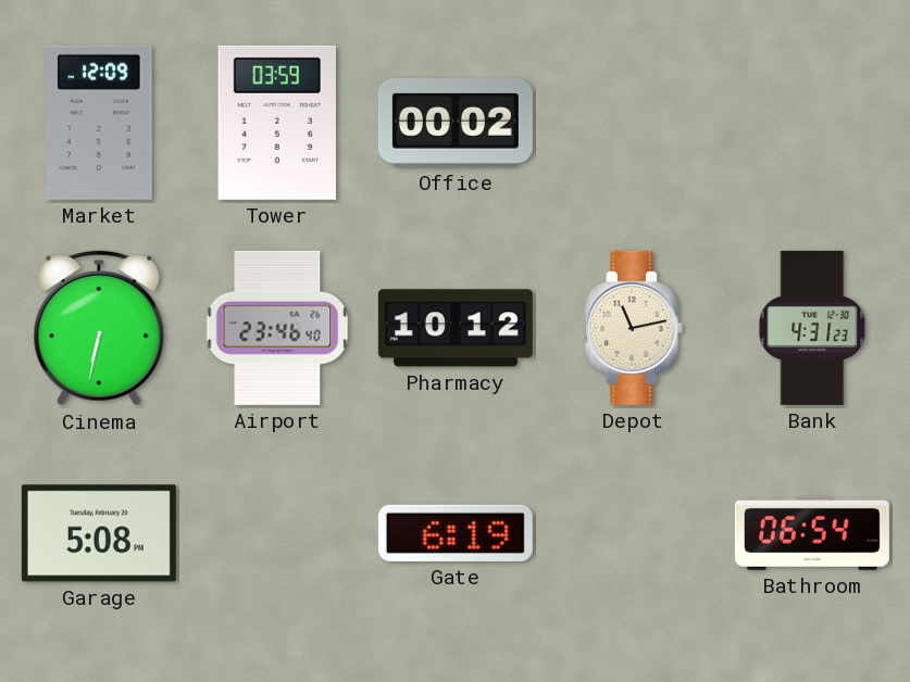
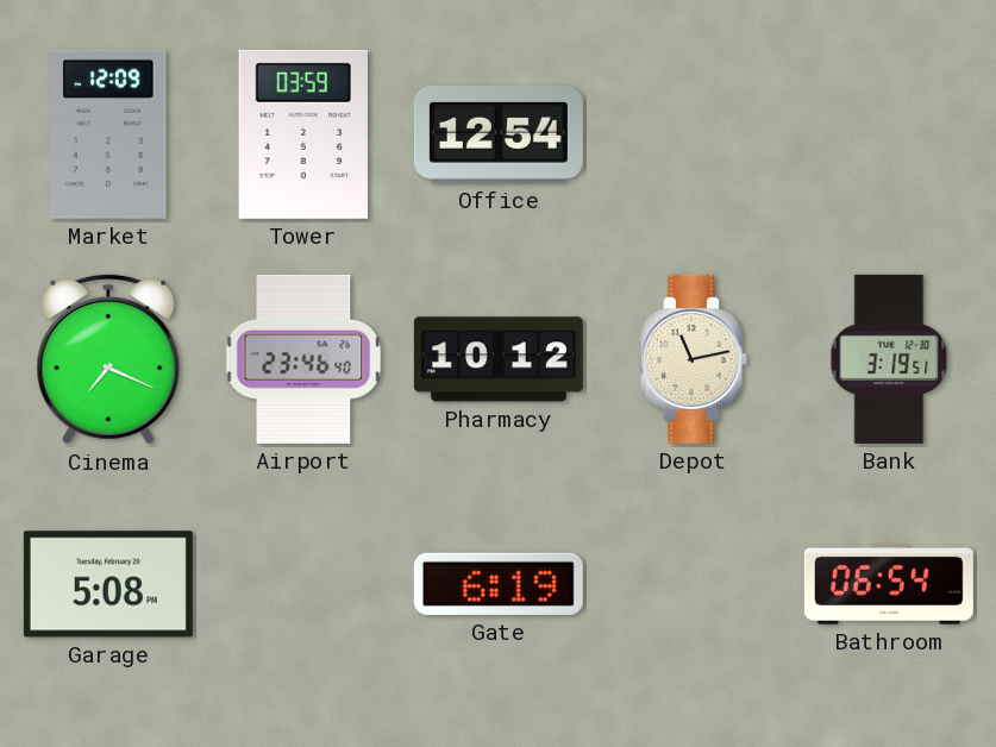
Office: 00:02 -> 12:54 (499, 134)
Cinema: 6:32 -> 7:19 (108, 359)
Bank: 4:31 -> 3:19 (889, 359)
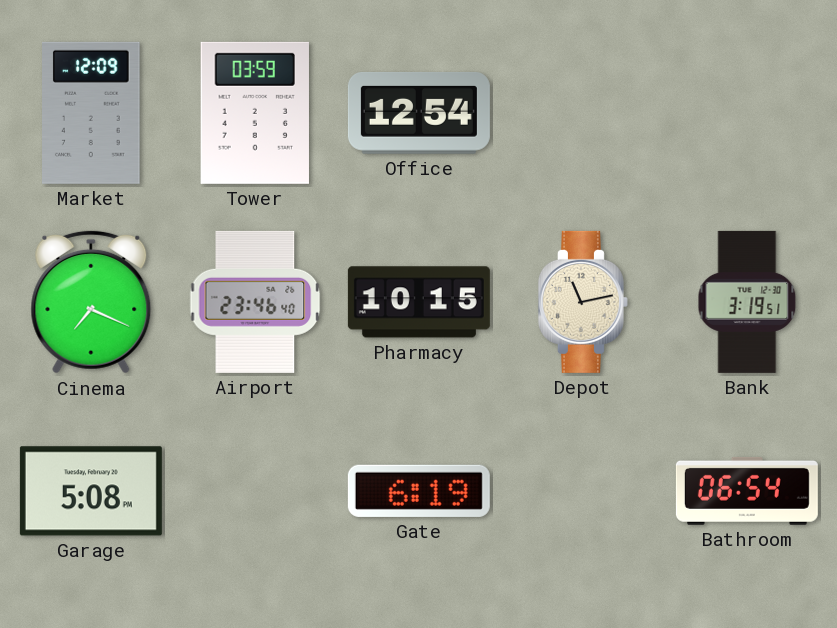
Pharmacy: 10:12 -> 10:15 (419, 302)
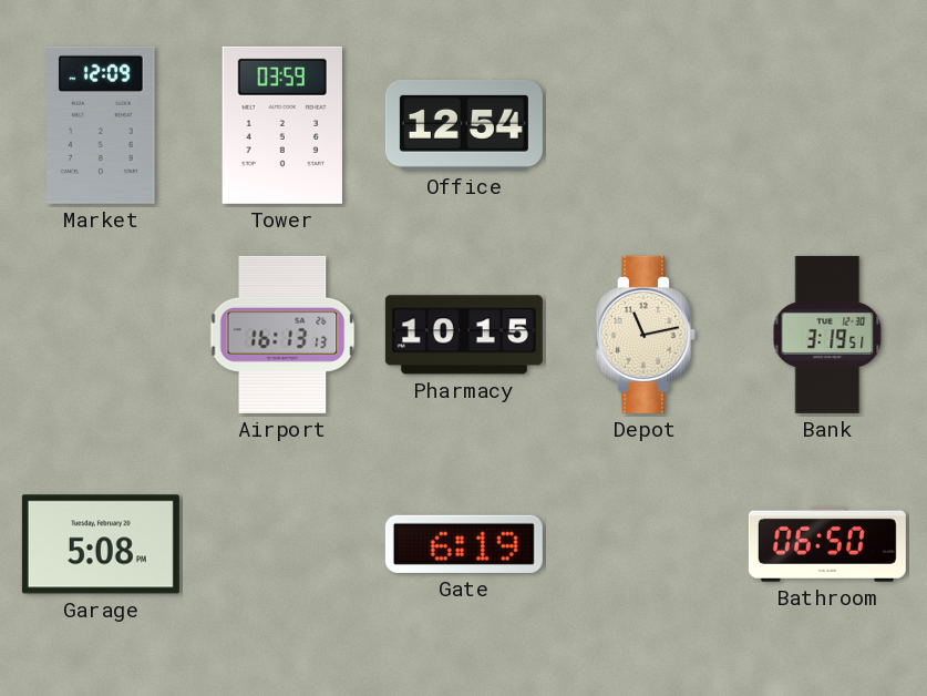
Cinema: 7:19 -> none (91, 302)
Airport: 23:46 -> 16:13 (282, 335)
Bathroom: 06:54 -> 06:50 (827, 544)
